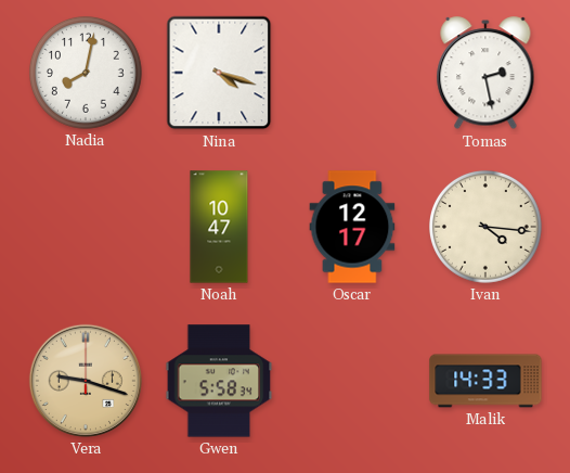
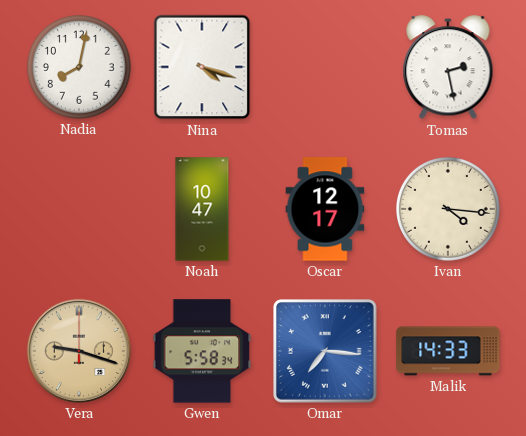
Omar: none -> 7:16 (325, 351)
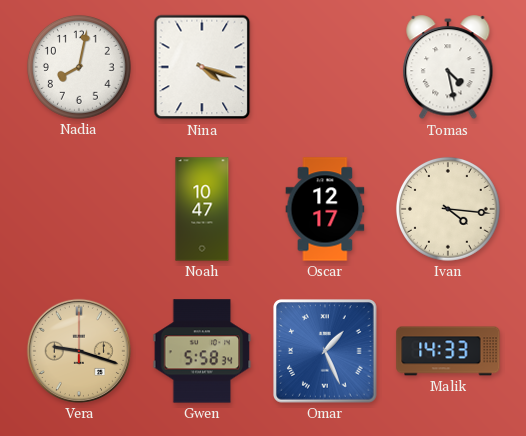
Tomas: 2:28 -> 4:28 (448, 68)
Omar: 7:16 -> 1:26 (325, 351)
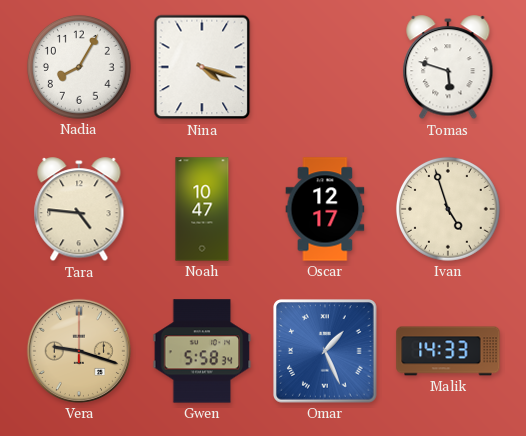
Nadia: 8:02 -> 8:05 (79, 67)
Tomas: 4:28 -> 5:48 (448, 68)
Tara: none -> 4:46 (79, 210)
Ivan: 4:16 -> 4:57 (448, 209)
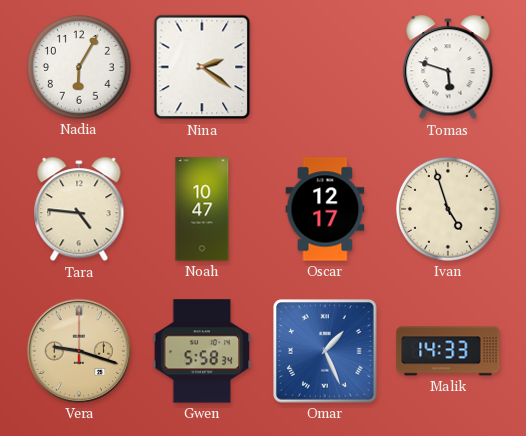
Nadia: 8:05 -> 6:05 (79, 67)
Nina: 4:18 -> 2:21 (202, 67)
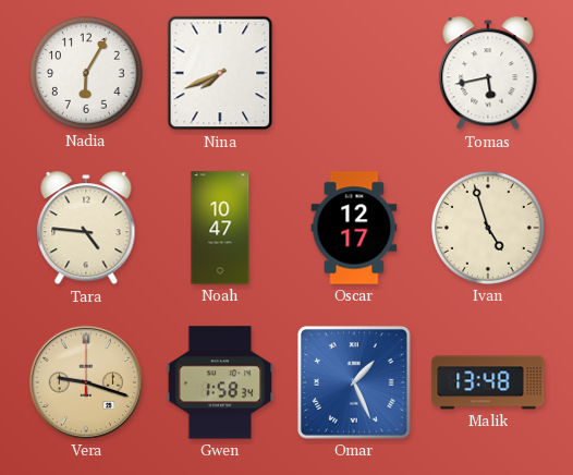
Nina: 2:21 -> 7:41 (220, 73)
Tomas: 5:48 -> 5:43 (488, 74)
Gwen: 5:58 -> 1:58 (220, 382)
Malik: 14:33 -> 13:48 (488, 382)
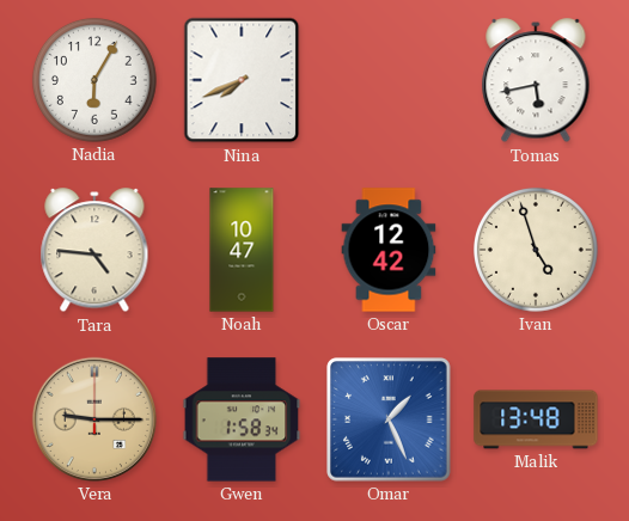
Oscar: 12:17 -> 12:42 (389, 250)
Vera: 9:18 -> 9:15 (94, 419)
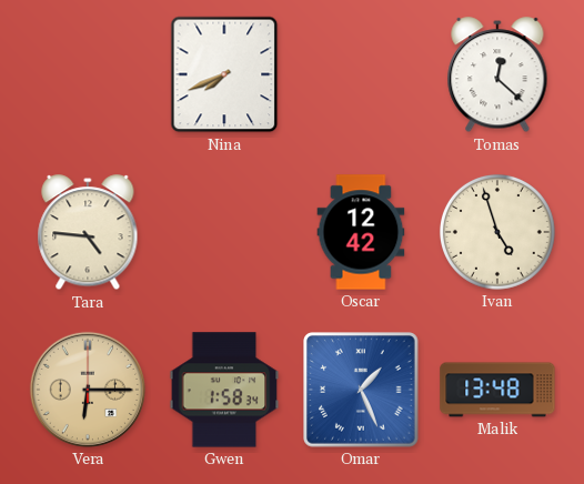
Nadia: 6:05 -> none (94, 80)
Tomas: 5:43 -> 12:22 (497, 75)
Noah: 10:47 -> none (242, 250)
Vera: 9:15 -> 6:15 (88, 390)
